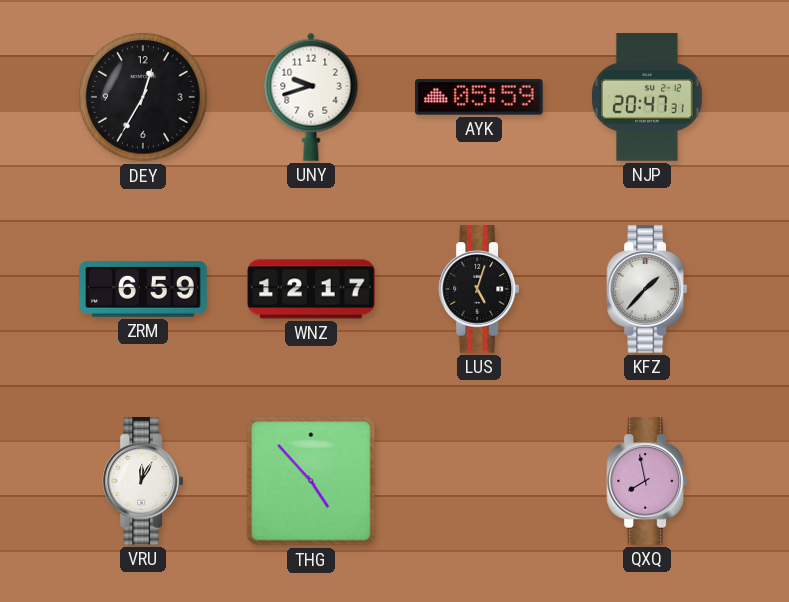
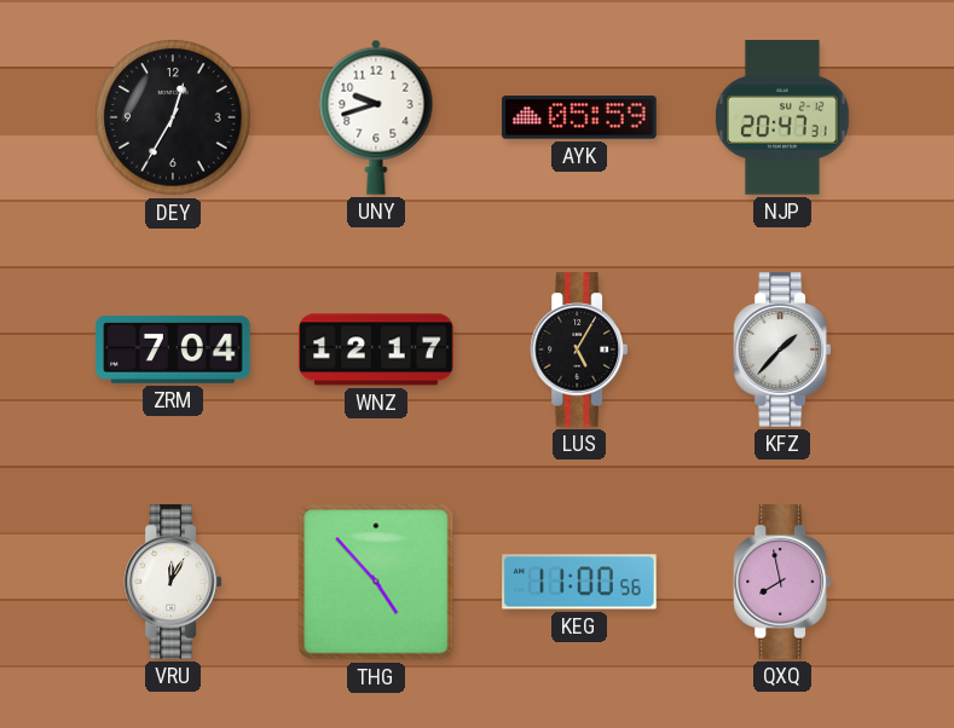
ZRM: 6:59 -> 7:04 (173, 349)
LUS: 5:03 -> 5:05 (579, 349)
KEG: none -> 11:00 (579, 582)
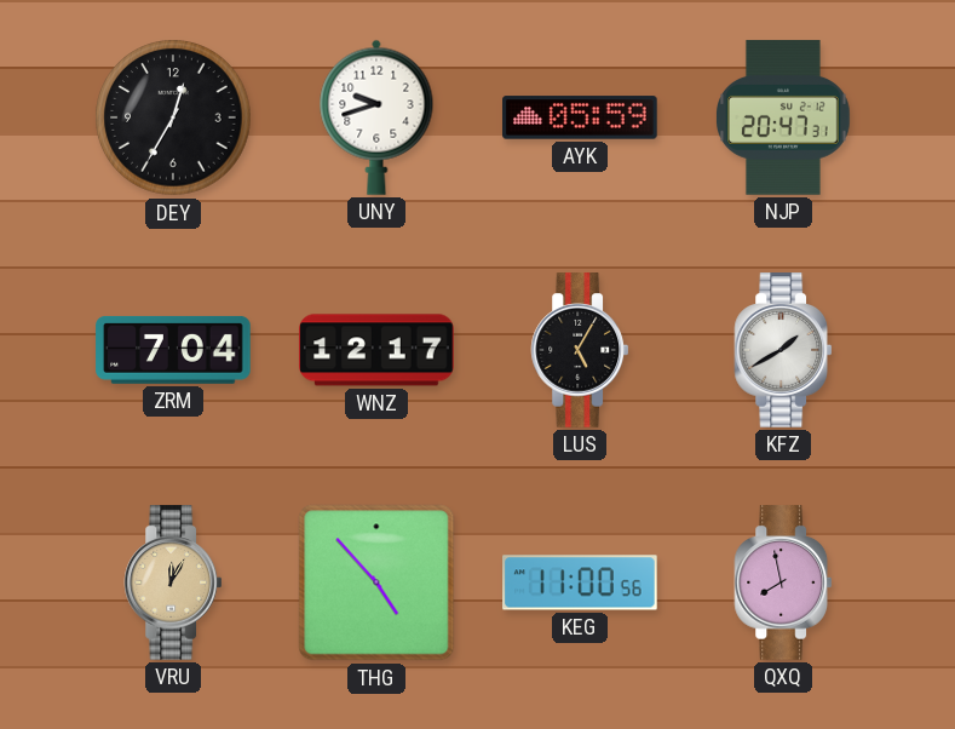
KFZ: 1:37 -> 1:40 (783, 350)
VRU dial: white -> champagne (173, 582)
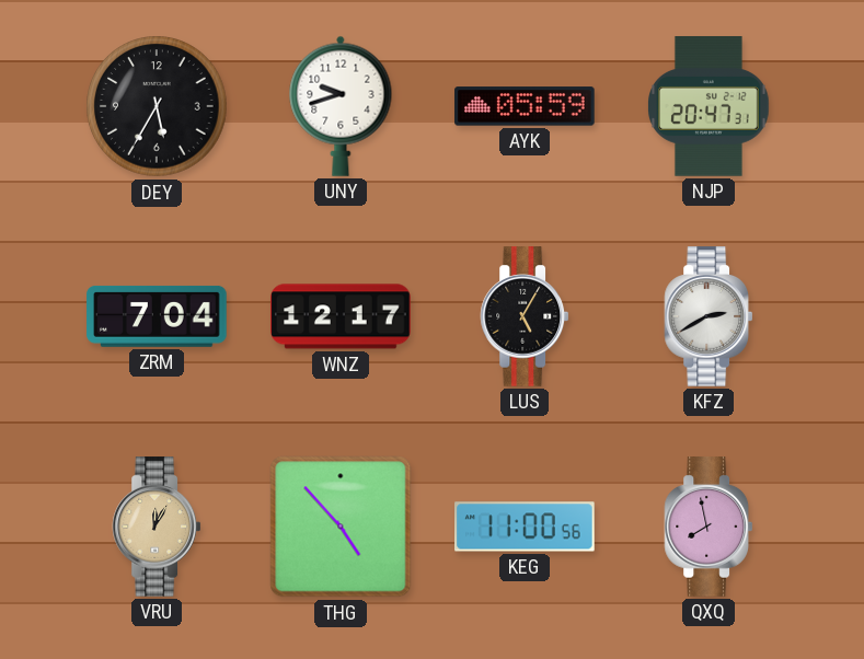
DEY: 12:35 -> 5:35 (157, 106)
KFZ: 1:40 -> 2:40 (709, 316)
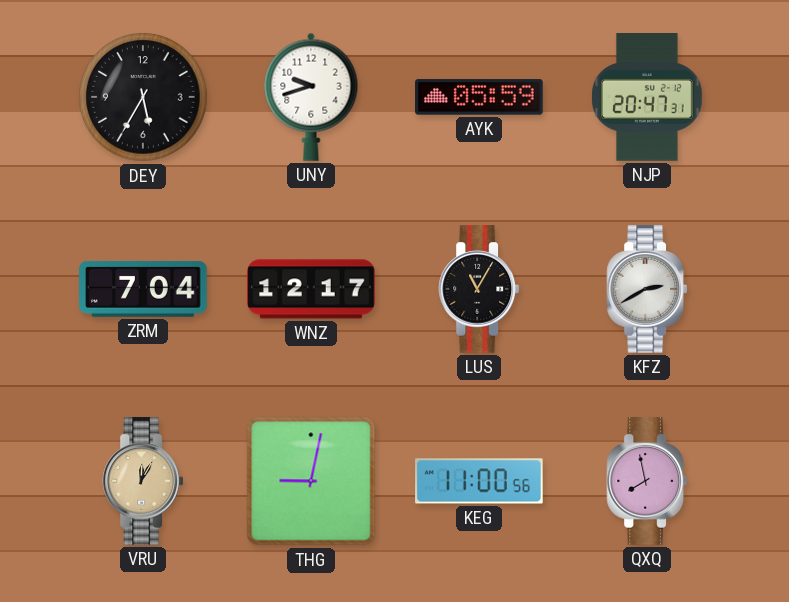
LUS: 5:05 -> 11:05 (479, 289)
THG: 4:53 -> 9:02 (311, 481)
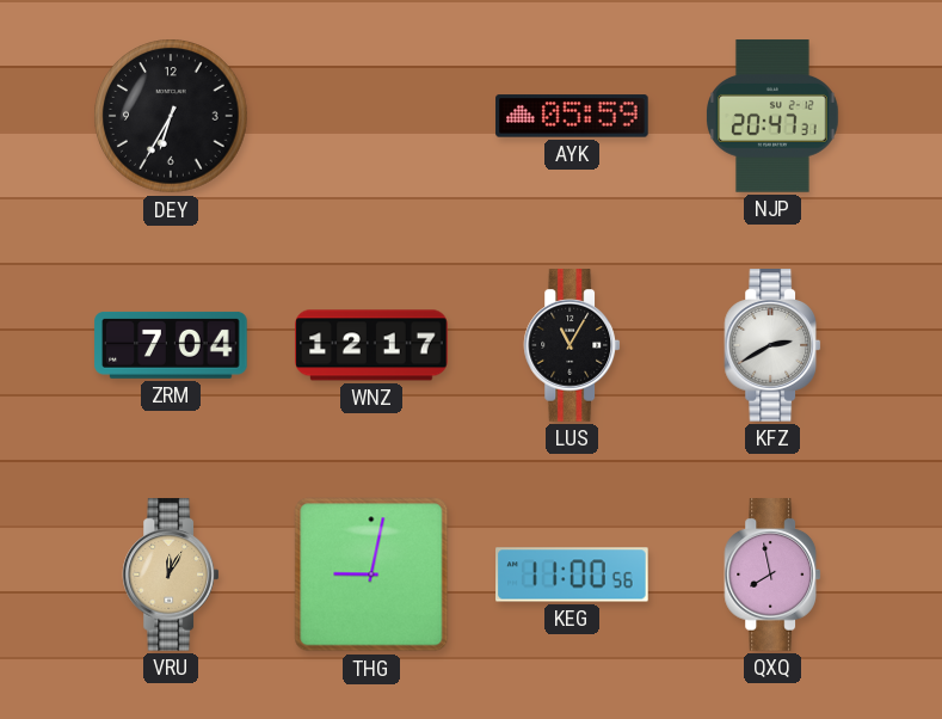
DEY: 5:35 -> 6:35 (171, 116)
UNY: 9:42 -> none (311, 97)
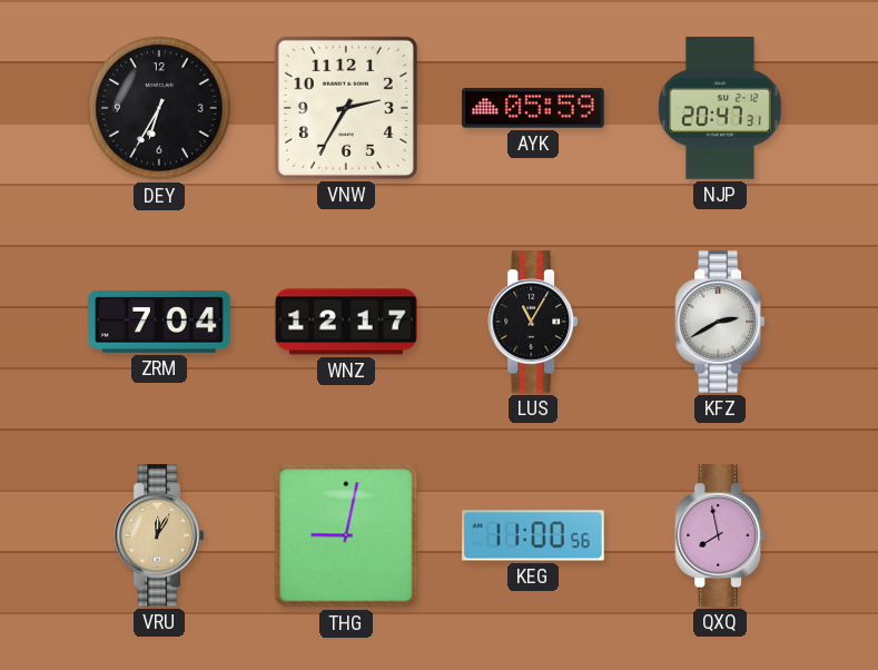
VNW: none -> 2:35 (346, 108)
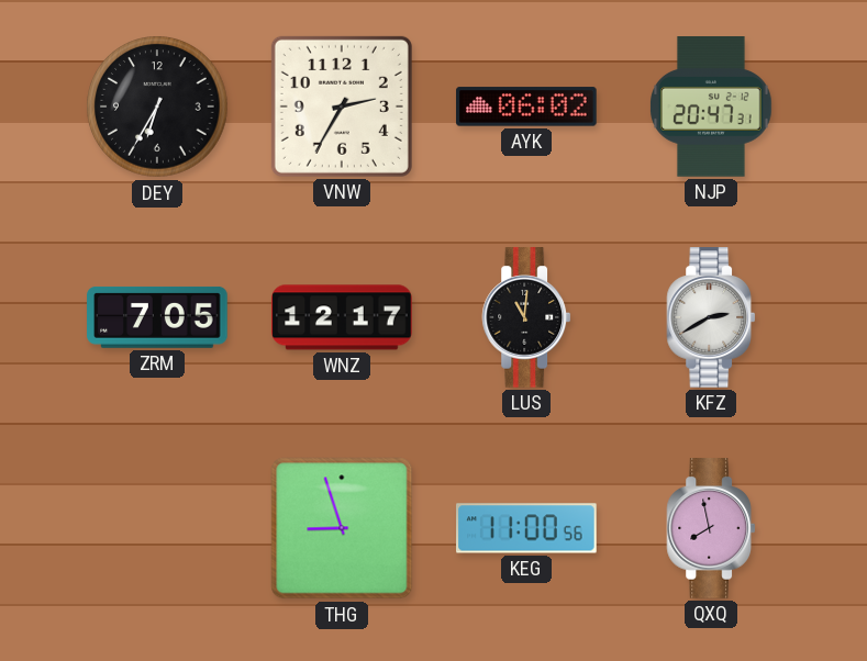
AYK: 05:59 -> 06:02 (526, 107)
ZRM: 7:04 -> 7:05 (157, 317)
LUS: 11:05 -> 11:01 (526, 317)
VRU: 12:05 -> none (159, 535)
THG: 9:02 -> 8:57 (342, 528)
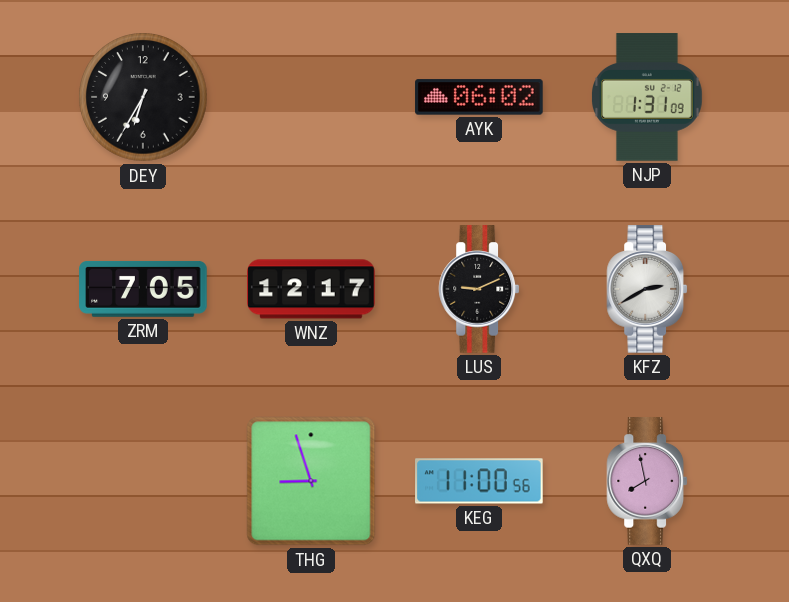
VNW: 2:35 -> none (342, 107)
NJP: 20:47 -> 1:31 (648, 97)
LUS: 11:01 -> 9:11 (479, 289)
